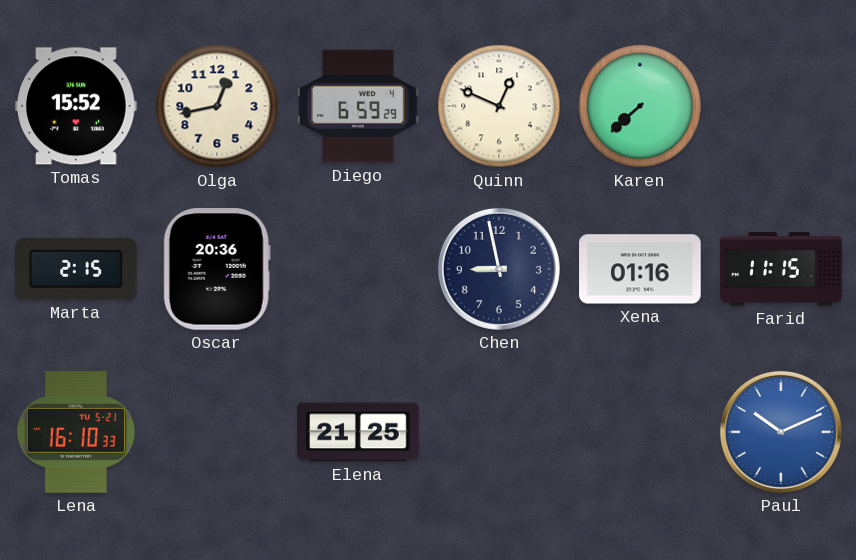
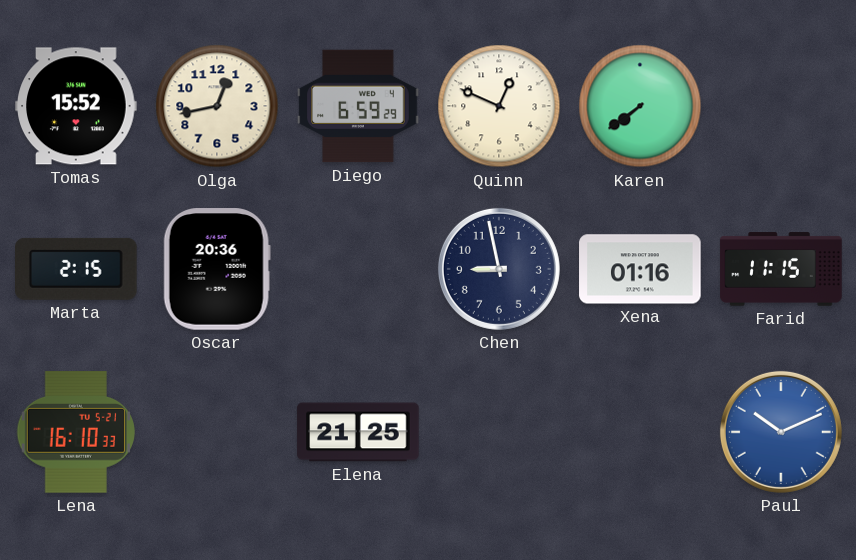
Karen: 7:38 -> 7:39 (640, 106)
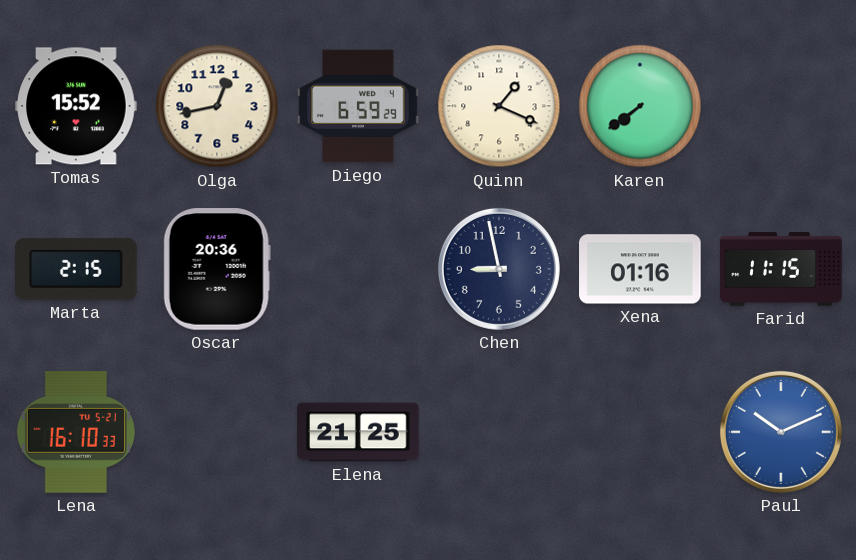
Quinn: 12:49 -> 1:19 (499, 106)
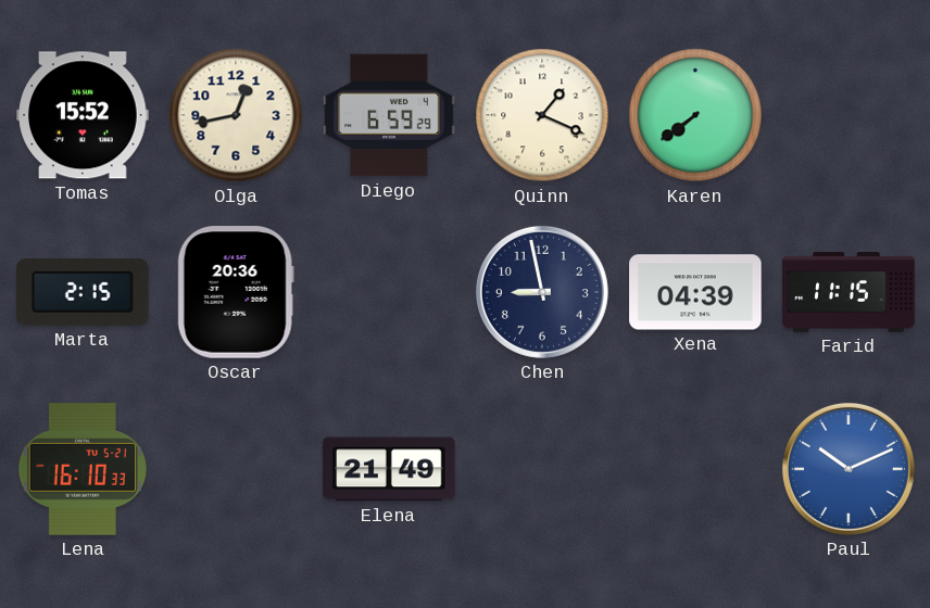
Xena: 01:16 -> 04:39 (695, 292)
Elena: 21:25 -> 21:49 (389, 469)
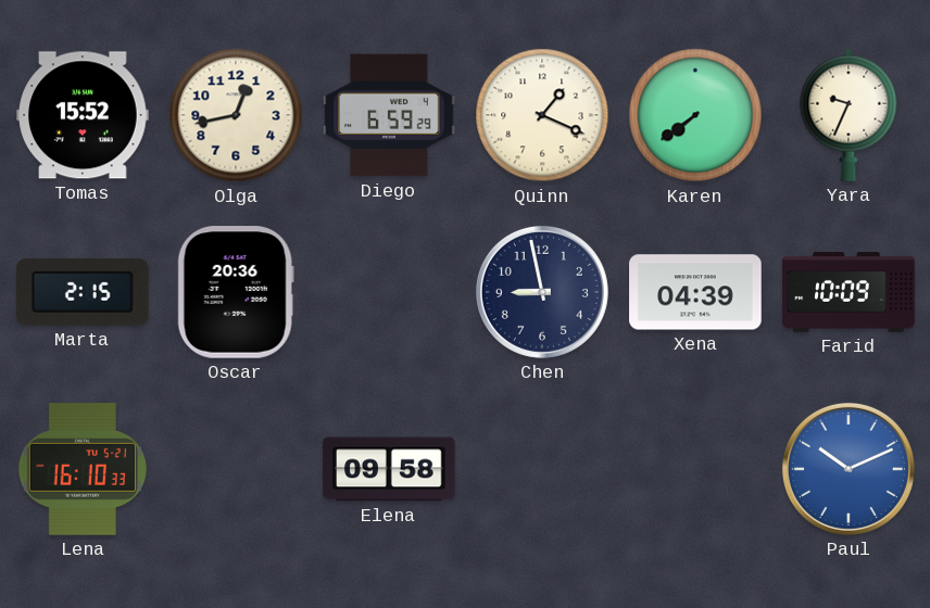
Yara: none -> 9:34 (849, 115)
Farid: 11:15 -> 10:09 (849, 292)
Elena: 21:49 -> 09:58 (389, 469)
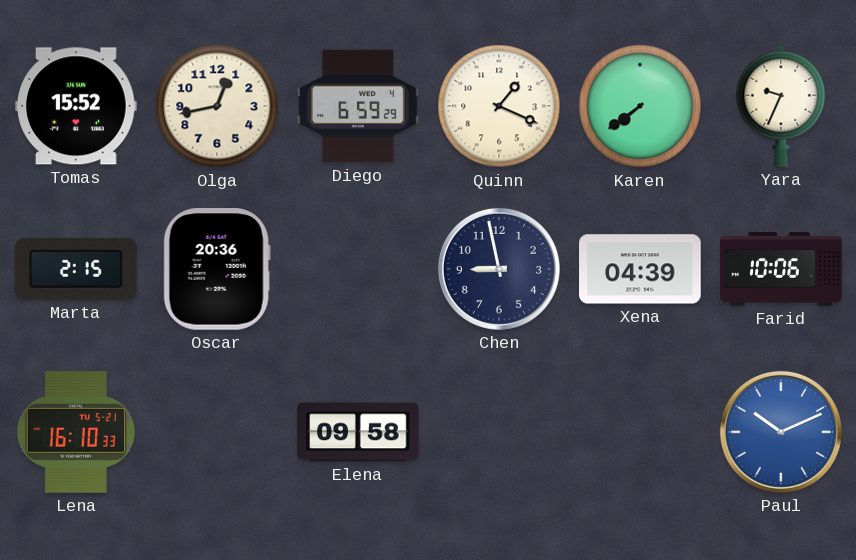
Farid: 10:09 -> 10:06 (781, 269)
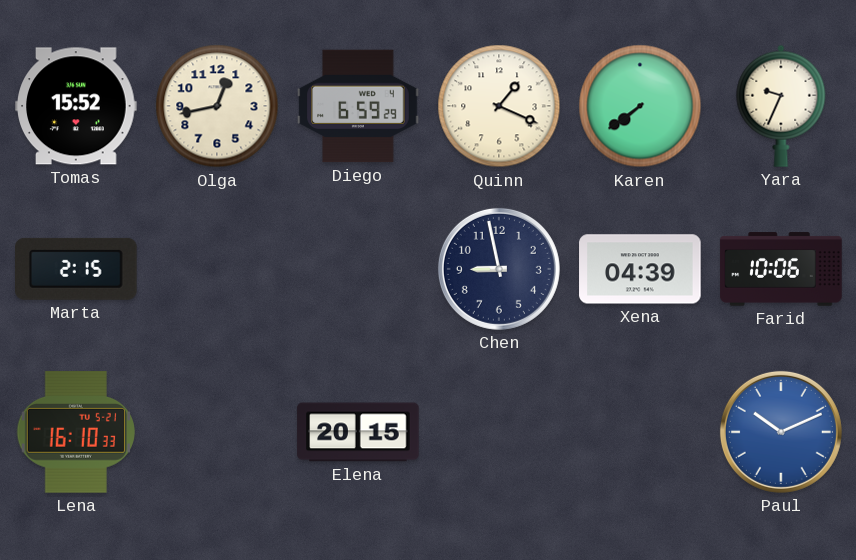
Oscar: 20:36 -> none (217, 269)
Elena: 09:58 -> 20:15 (358, 432)
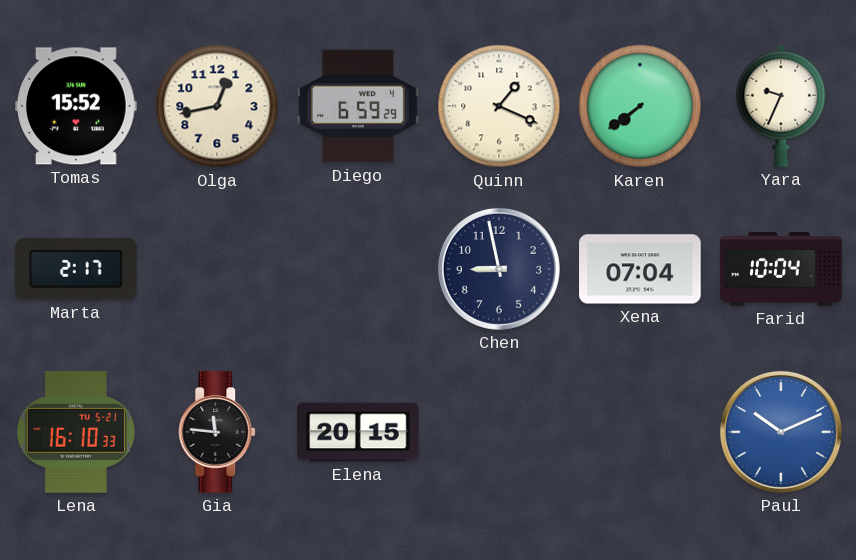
Marta: 2:15 -> 2:17 (77, 269)
Xena: 04:39 -> 07:04 (640, 269)
Farid: 10:06 -> 10:04 (781, 269)
Gia: none -> 11:46 (218, 432)
